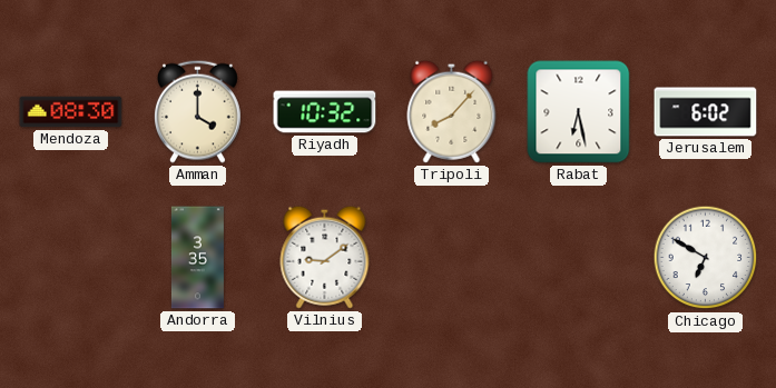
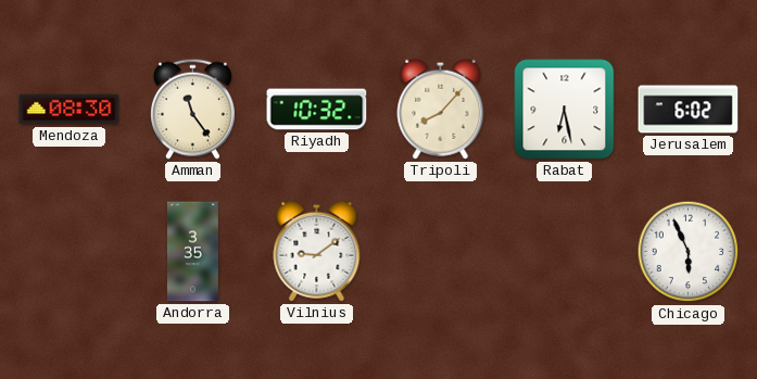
Amman: 4:00 -> 11:24 (192, 109)
Chicago: 6:50 -> 5:56 (689, 252)
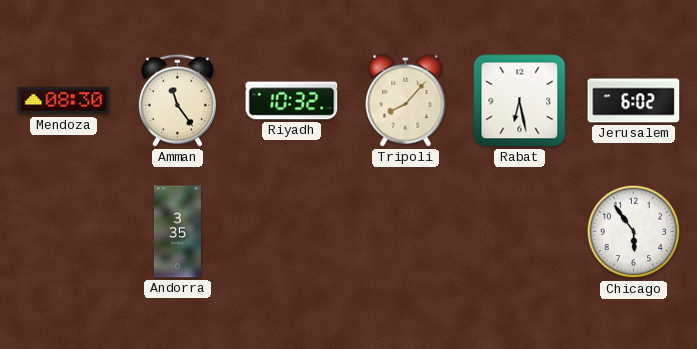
Vilnius: 9:09 -> none (317, 251)
Chicago: 5:56 -> 5:54 (634, 232)
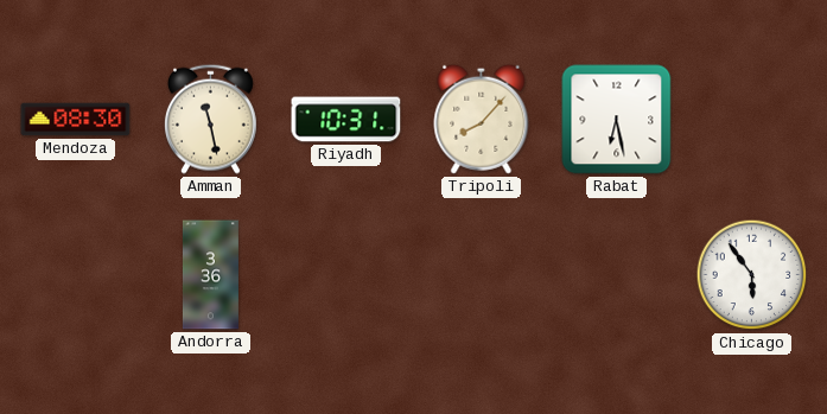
Amman: 11:24 -> 11:28 (210, 119)
Riyadh: 10:32 -> 10:31 (346, 120)
Jerusalem: 6:02 -> none (634, 101)
Andorra: 3:35 -> 3:36 (210, 275)
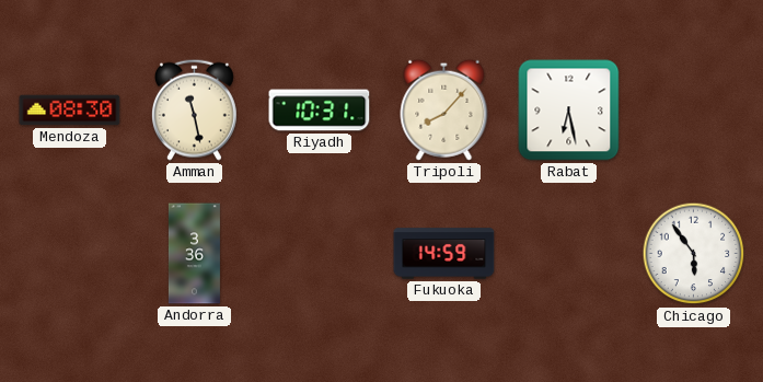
Fukuoka: none -> 14:59 (444, 254)
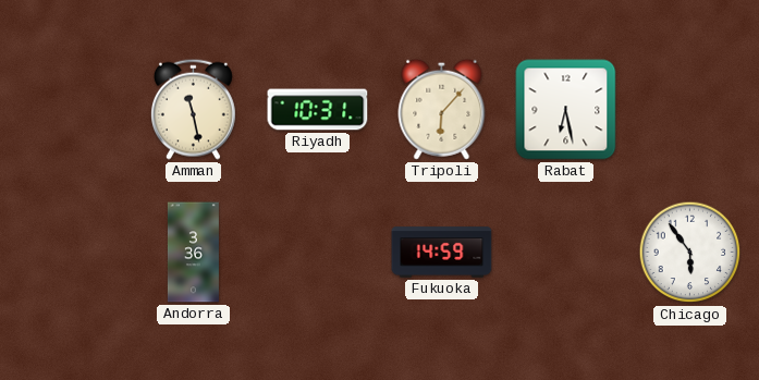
Mendoza: 08:30 -> none (70, 111)
Tripoli: 8:07 -> 6:07 (442, 109)
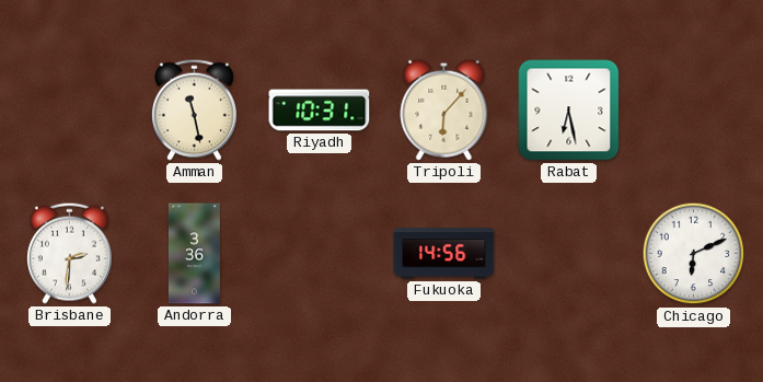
Brisbane: none -> 2:31 (69, 253)
Fukuoka: 14:59 -> 14:56 (444, 254)
Chicago: 5:54 -> 6:11 (694, 254)
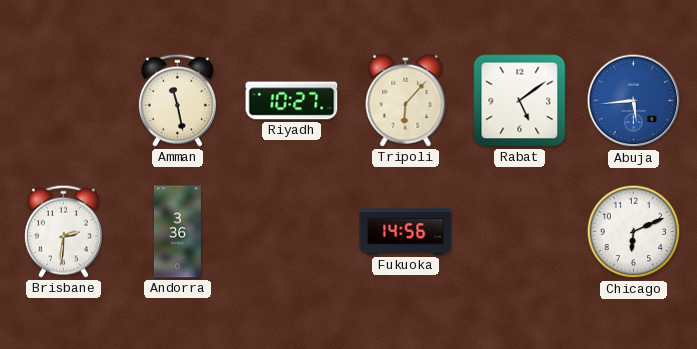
Riyadh: 10:31 -> 10:27 (292, 101)
Rabat: 6:28 -> 5:09 (520, 101)
Abuja: none -> 5:44 (634, 101)
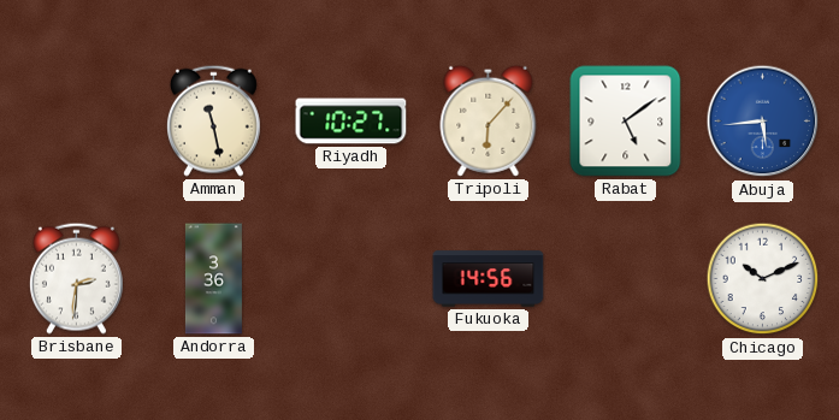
Chicago: 6:11 -> 10:11 (763, 279)
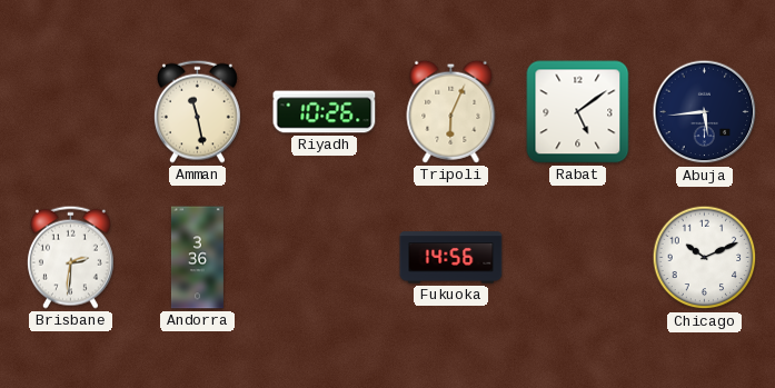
Riyadh: 10:27 -> 10:26 (325, 112)
Tripoli: 6:07 -> 6:04 (451, 111)
Abuja dial: blue -> navy (705, 112)
